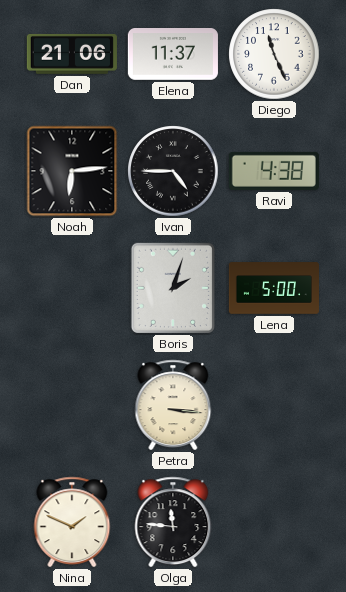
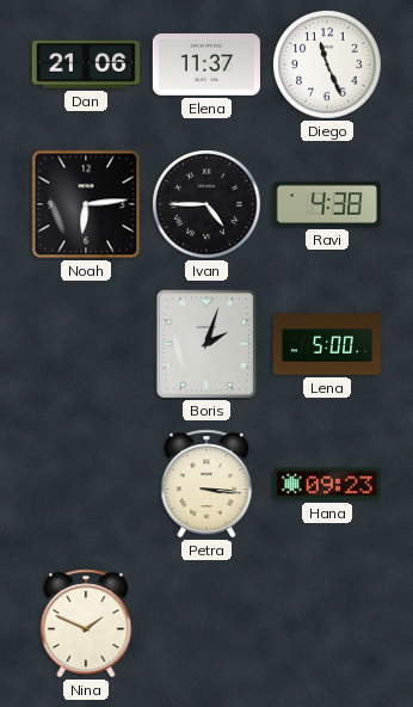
Hana: none -> 09:23 (327, 484)
Olga: 11:46 -> none (173, 522)
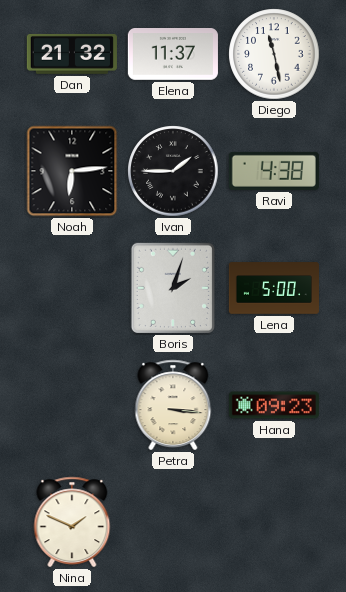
Dan: 21:06 -> 21:32 (72, 54)
Diego: 11:26 -> 11:28 (274, 54)
Ivan: 4:45 -> 1:45 (173, 171)
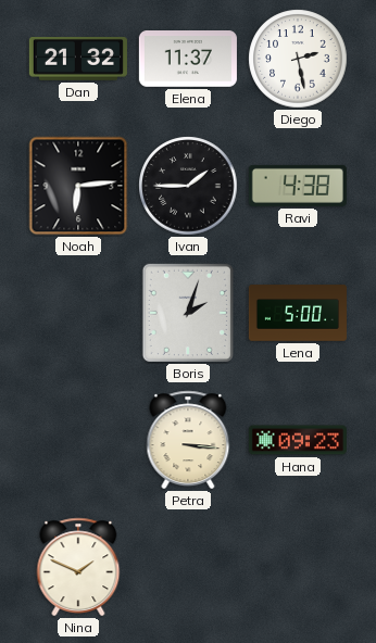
Diego: 11:28 -> 2:28 (298, 59)
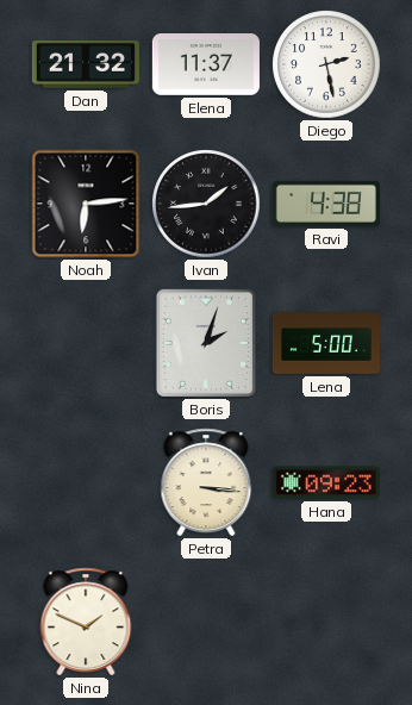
Ivan: 1:45 -> 1:44 (206, 204)
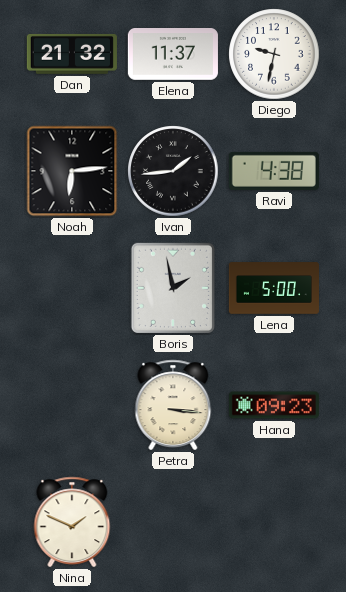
Diego: 2:28 -> 9:32 (274, 54)
Boris: 2:03 -> 1:58 (173, 288)
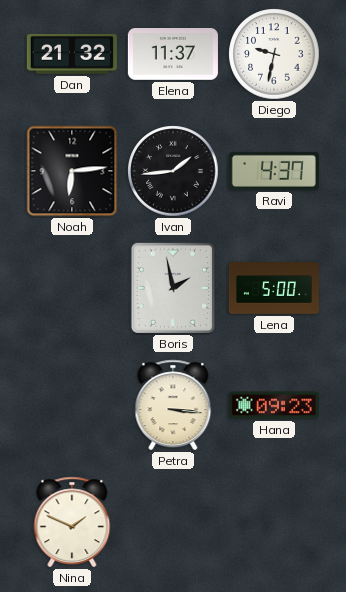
Ravi: 4:38 -> 4:37 (274, 171)
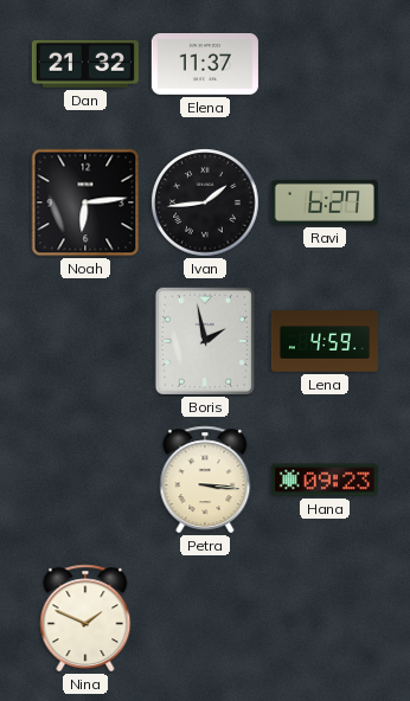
Diego: 9:32 -> none (274, 54)
Ravi: 4:37 -> 6:27 (325, 202)
Lena: 5:00 -> 4:59 (325, 341)
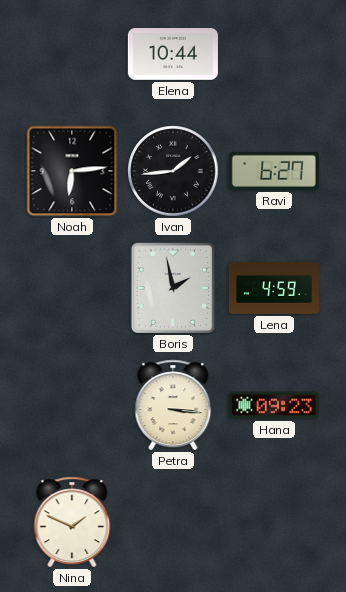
Dan: 21:32 -> none (85, 64)
Elena: 11:37 -> 10:44 (173, 55)
